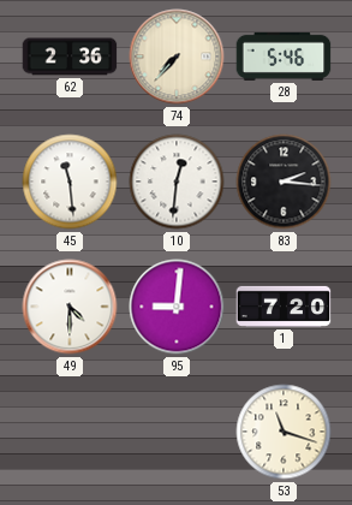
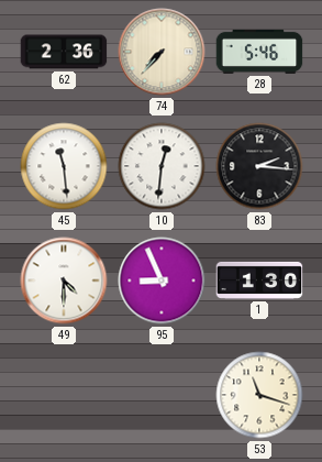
95: 9:01 -> 8:56 (162, 280)
1: 7:20 -> 1:30 (259, 280)
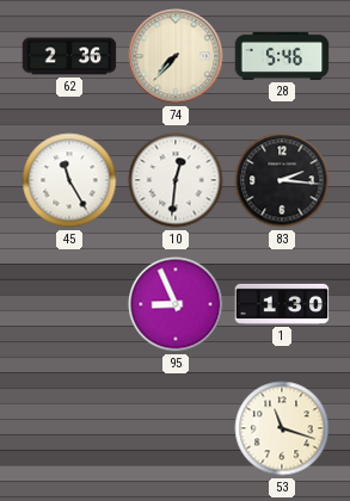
45: 11:29 -> 11:25 (69, 180)
49: 4:30 -> none (64, 280)
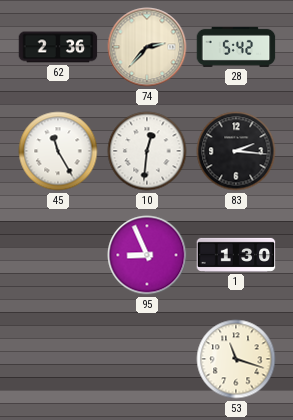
74: 7:37 -> 2:37 (147, 47)
28: 5:46 -> 5:42 (236, 47)
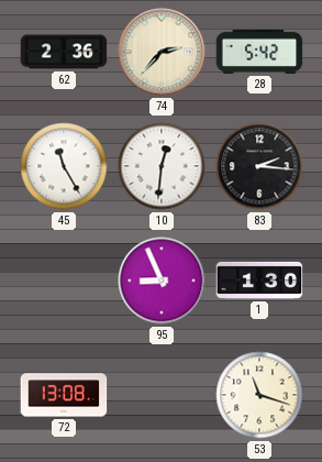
72: none -> 13:08 (64, 395)
